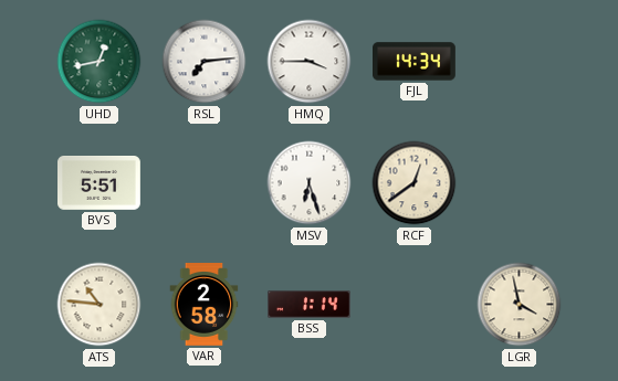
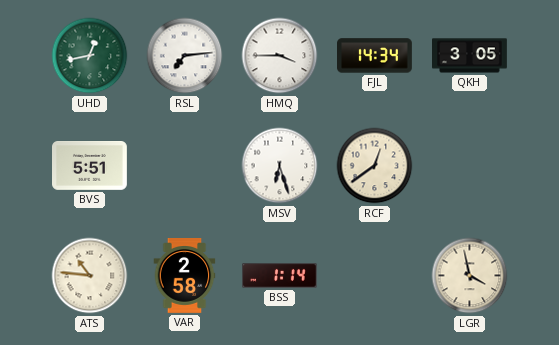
QKH: none -> 3:05 (470, 56)
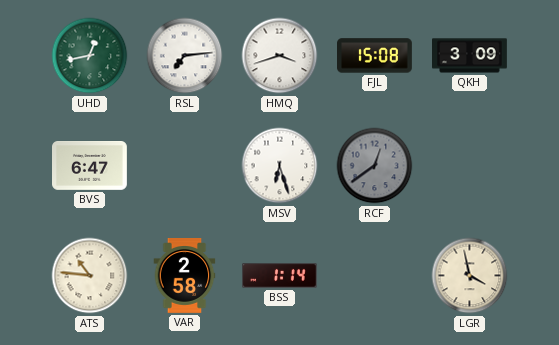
HMQ: 3:45 -> 3:42 (280, 56)
FJL: 14:34 -> 15:08 (375, 56)
QKH: 3:05 -> 3:09 (470, 56)
BVS: 5:51 -> 6:47 (90, 166)
RCF dial: cream -> grey (375, 166)
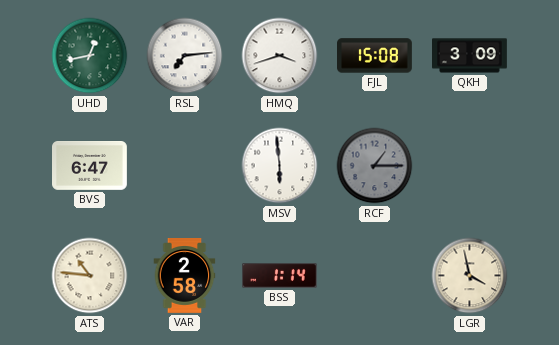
MSV: 6:27 -> 5:59 (280, 166)
RCF: 12:39 -> 1:15 (375, 166)
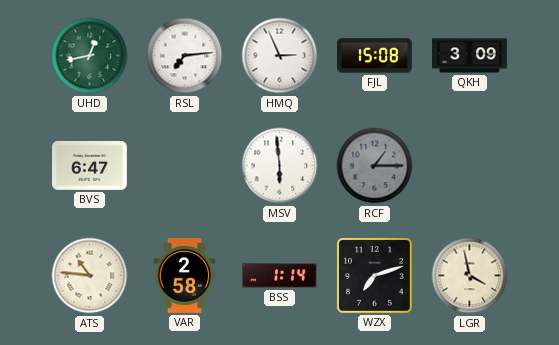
HMQ: 3:42 -> 2:56 (280, 56)
WZX: none -> 7:12 (374, 275)
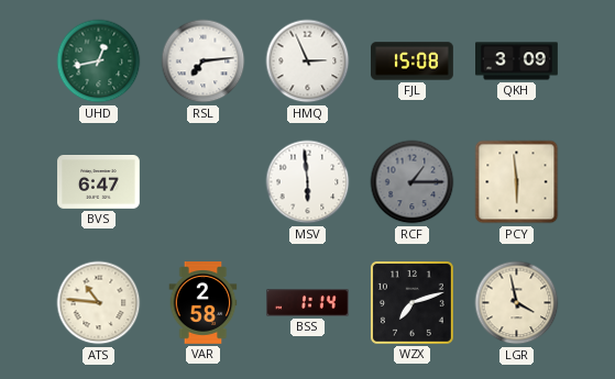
PCY: none -> 5:59 (517, 182)
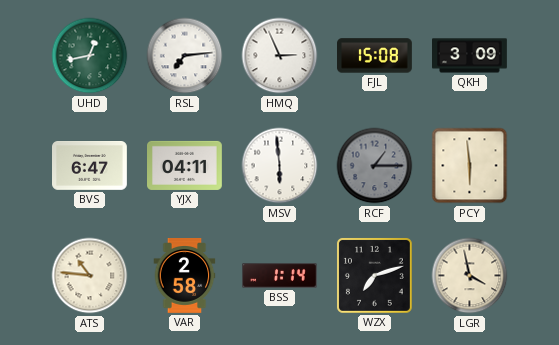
YJX: none -> 04:11 (185, 165)
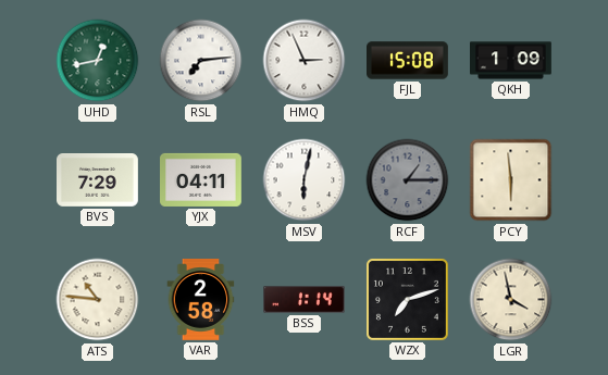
QKH: 3:09 -> 1:09 (511, 61)
BVS: 6:47 -> 7:29 (98, 180)
MSV: 5:59 -> 6:02 (305, 180)
